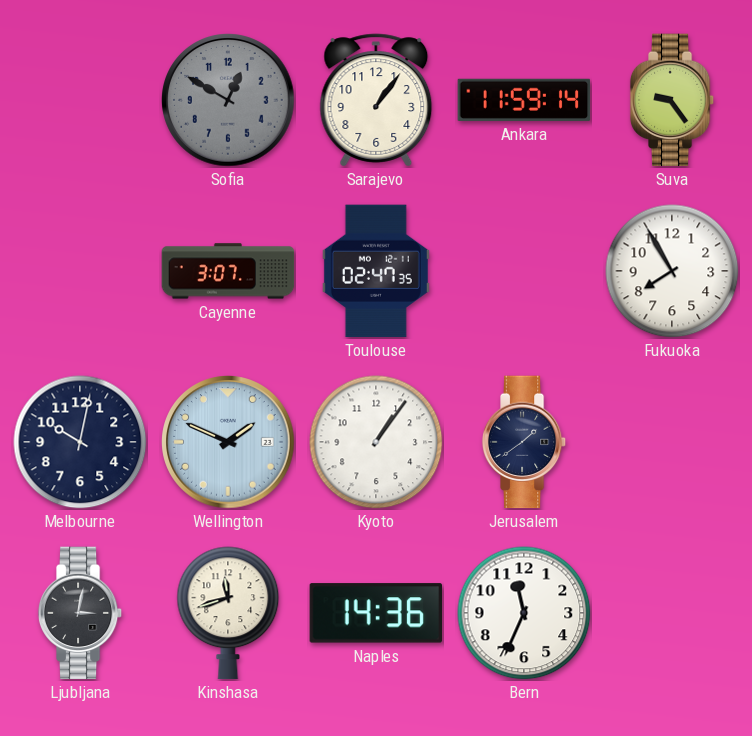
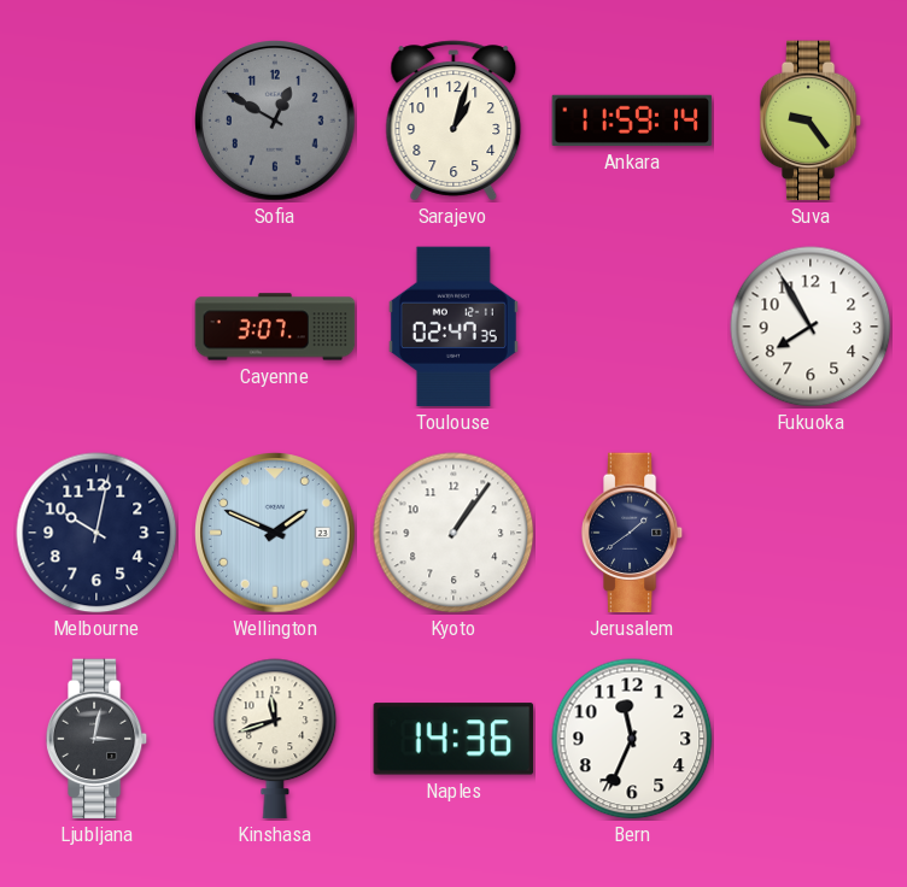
Sarajevo: 1:06 -> 1:03 (453, 121)
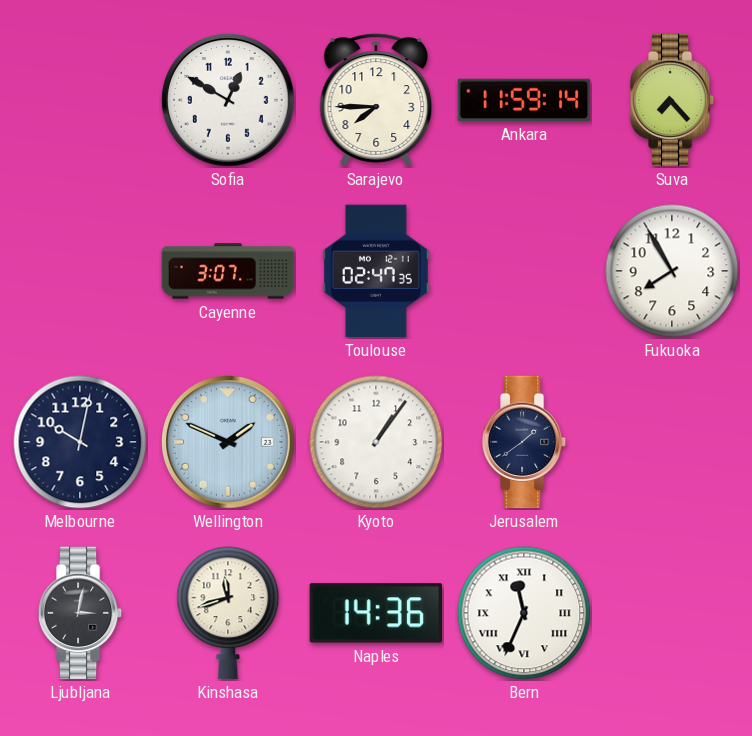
Sofia dial: grey -> white (228, 100)
Sarajevo: 1:03 -> 7:45 (376, 100)
Suva: 9:24 -> 7:23 (672, 100)
Bern numerals: Arabic -> Roman (524, 613)
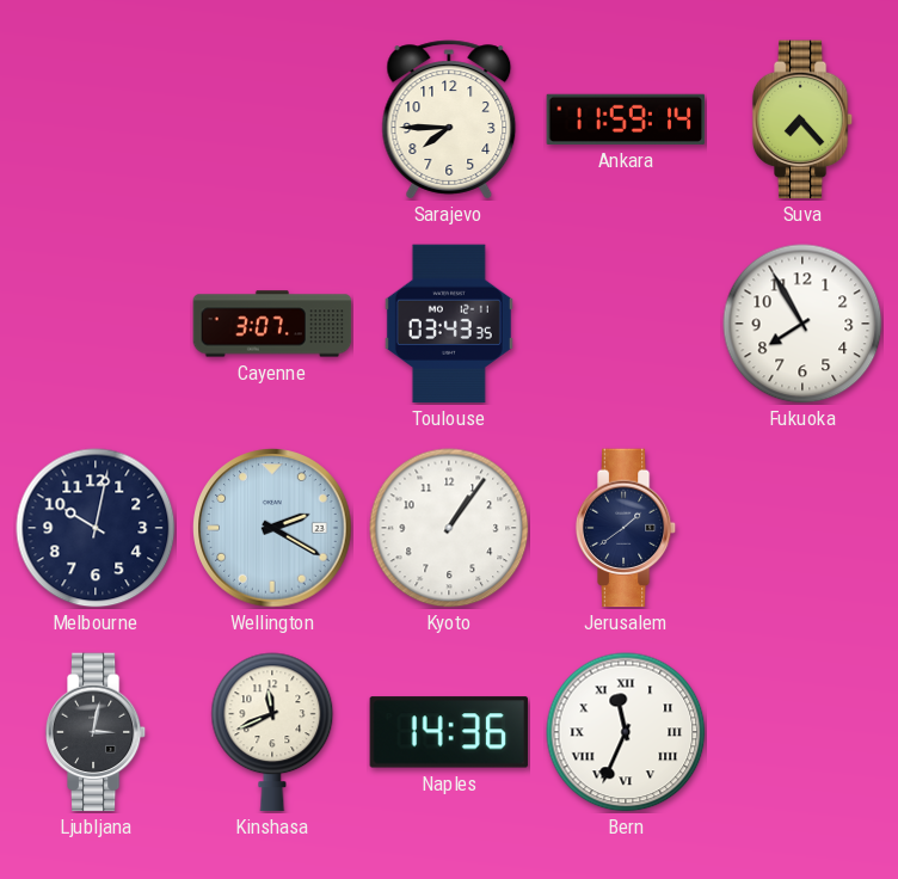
Sofia: 12:50 -> none (228, 100)
Toulouse: 02:47 -> 03:43 (449, 324)
Wellington: 1:49 -> 2:20 (272, 528)
Kinshasa: 11:42 -> 11:41 (272, 732)
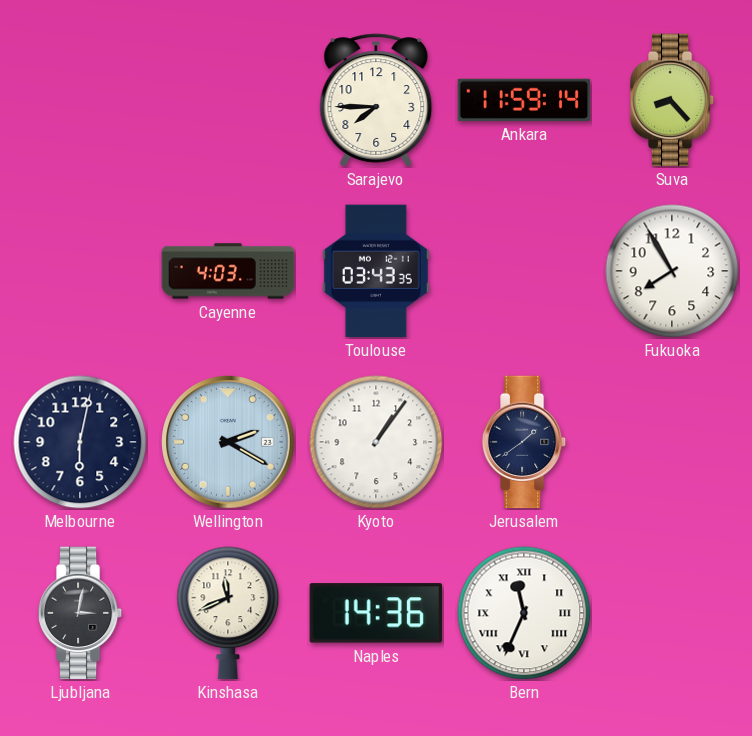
Suva: 7:23 -> 8:23 (672, 100)
Cayenne: 3:07 -> 4:03 (228, 271)
Melbourne: 10:02 -> 6:02 (80, 442)
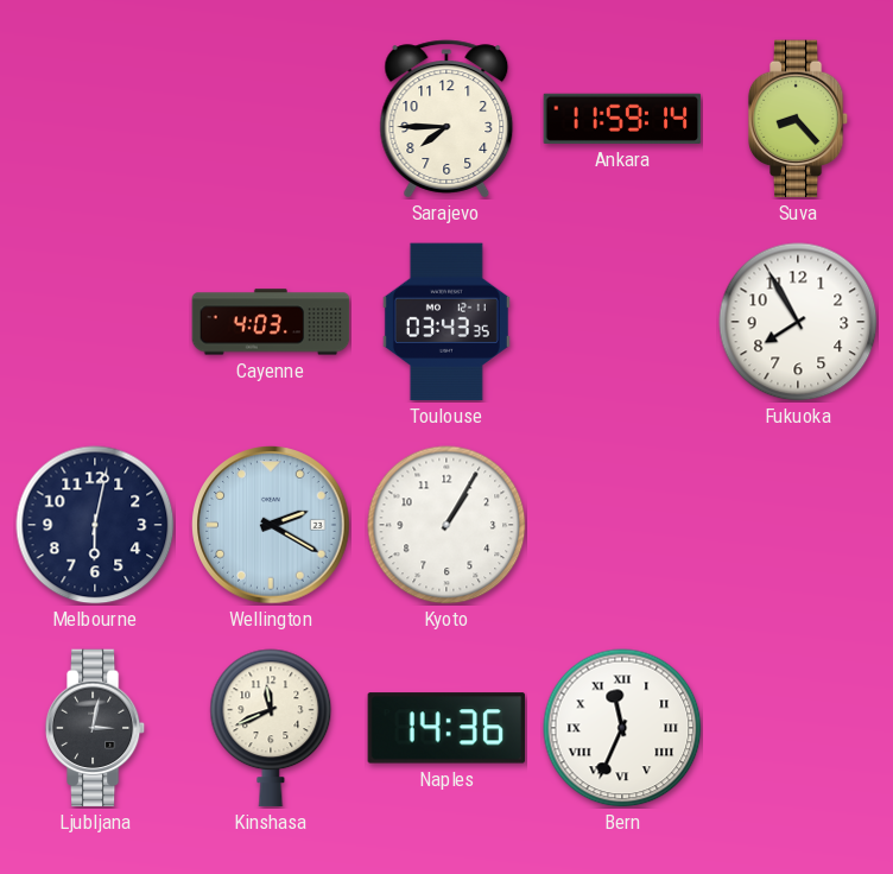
Kyoto: 1:06 -> 1:05 (446, 525)
Jerusalem: 1:39 -> none (524, 442)
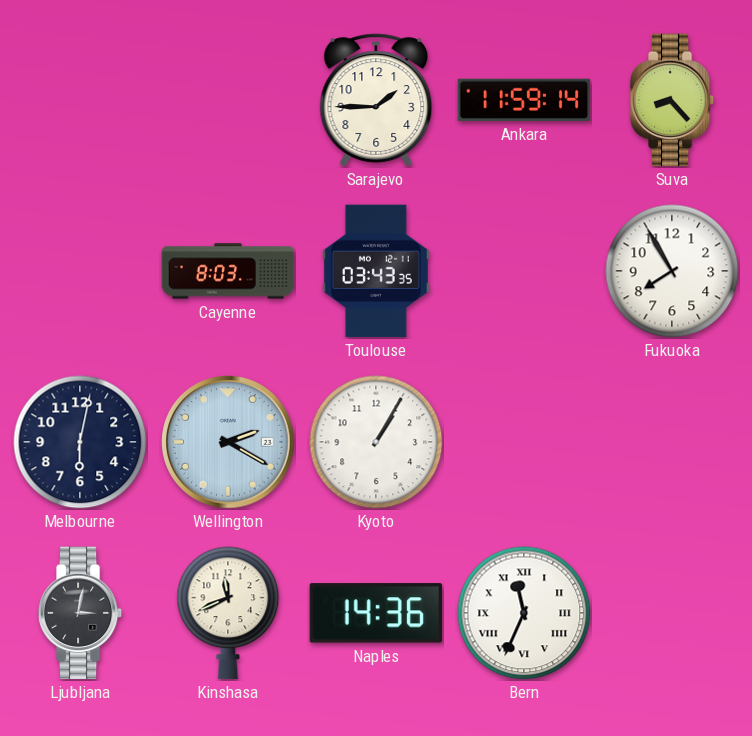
Sarajevo: 7:45 -> 1:45 (376, 100)
Cayenne: 4:03 -> 8:03 (228, 271)
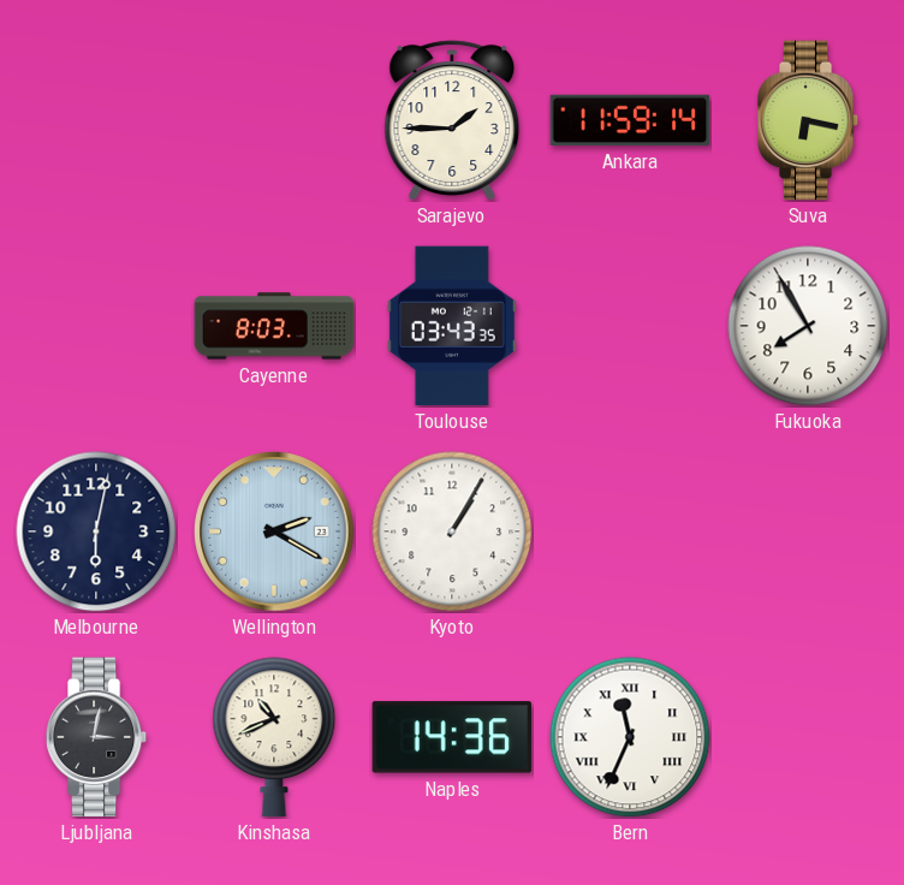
Suva: 8:23 -> 6:17 (808, 120)
Kinshasa: 11:41 -> 10:41 (274, 737)
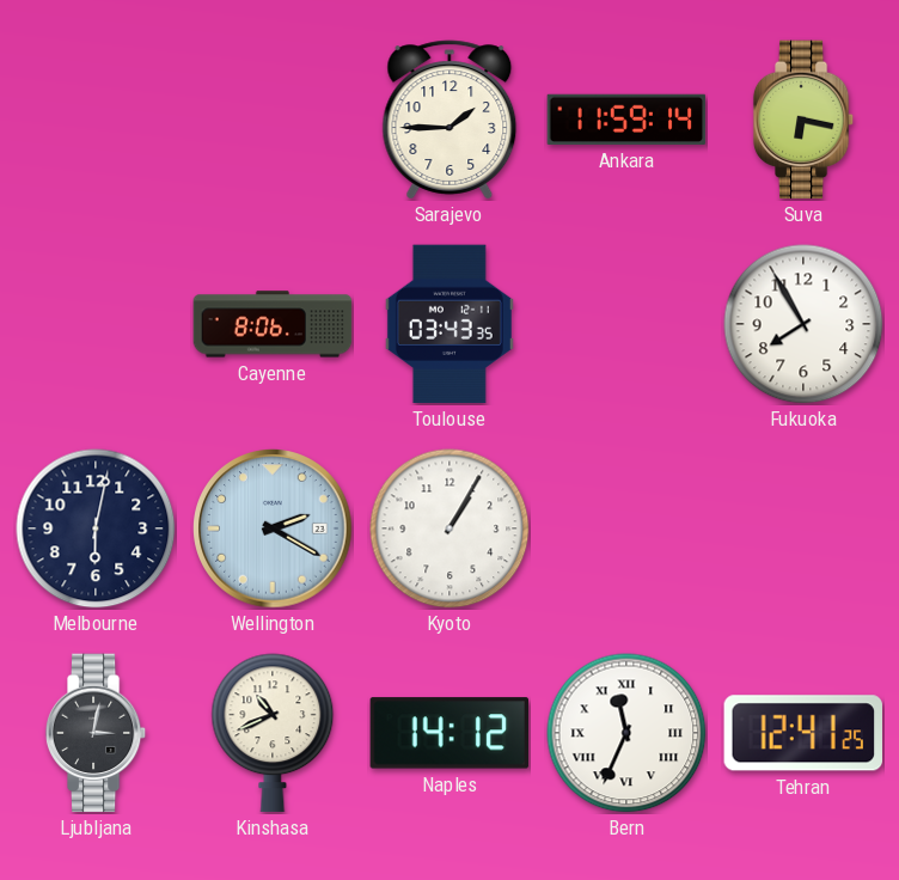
Cayenne: 8:03 -> 8:06 (273, 324)
Naples: 14:36 -> 14:12 (450, 733)
Tehran: none -> 12:41 (802, 733)
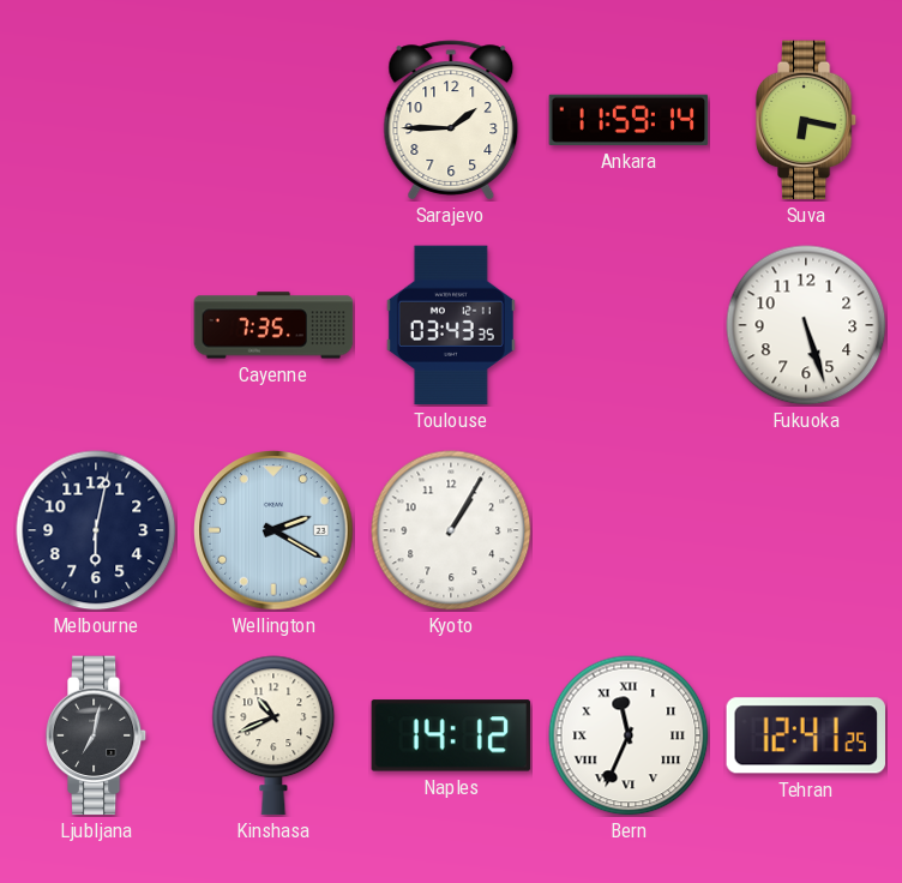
Cayenne: 8:06 -> 7:35 (273, 325)
Fukuoka: 7:55 -> 5:27 (806, 325)
Ljubljana: 3:02 -> 7:02 (96, 735)
